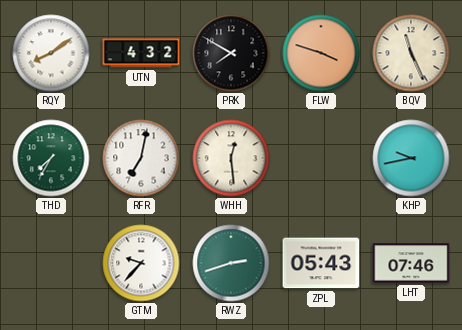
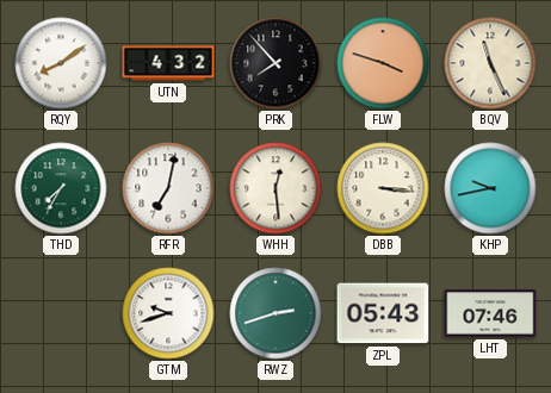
PRK: 7:50 -> 7:53 (275, 63)
DBB: none -> 3:16 (383, 188)
GTM: 9:37 -> 9:42 (168, 313)
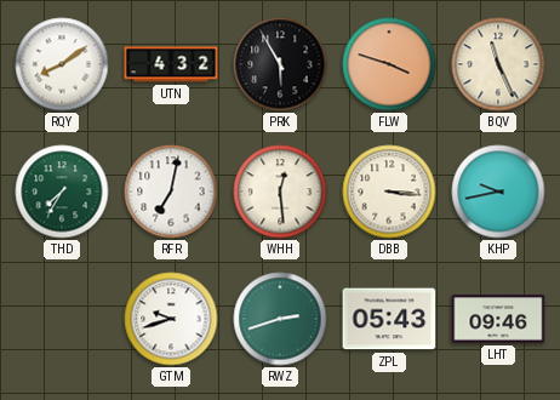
PRK: 7:53 -> 5:55 (280, 64)
LHT: 07:46 -> 09:46 (498, 319)
